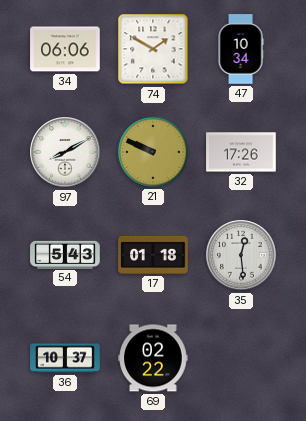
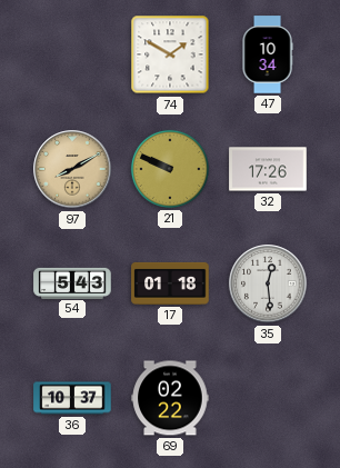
34: 06:06 -> none (65, 49)
97 dial: white -> champagne (72, 169)
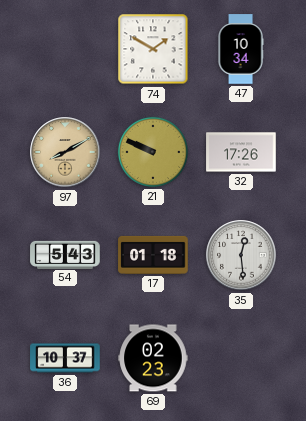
69: 02:22 -> 02:23 (153, 358)
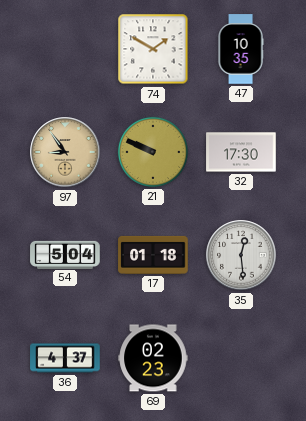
47: 10:34 -> 10:35 (241, 49)
97: 8:10 -> 8:54 (65, 152)
32: 17:26 -> 17:30 (241, 152)
54: 5:43 -> 5:04 (65, 254)
36: 10:37 -> 4:37 (65, 358)
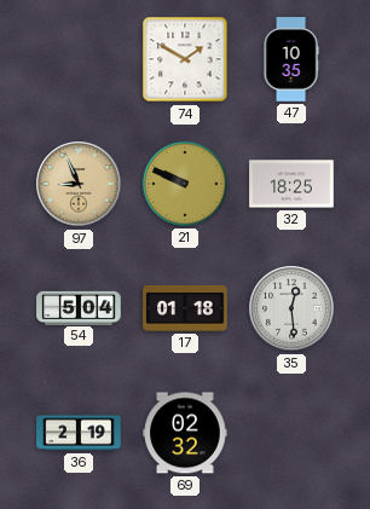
97: 8:54 -> 8:56 (79, 184)
32: 17:30 -> 18:25 (291, 184)
36: 4:37 -> 2:19 (79, 433)
69: 02:23 -> 02:32 (185, 433)
